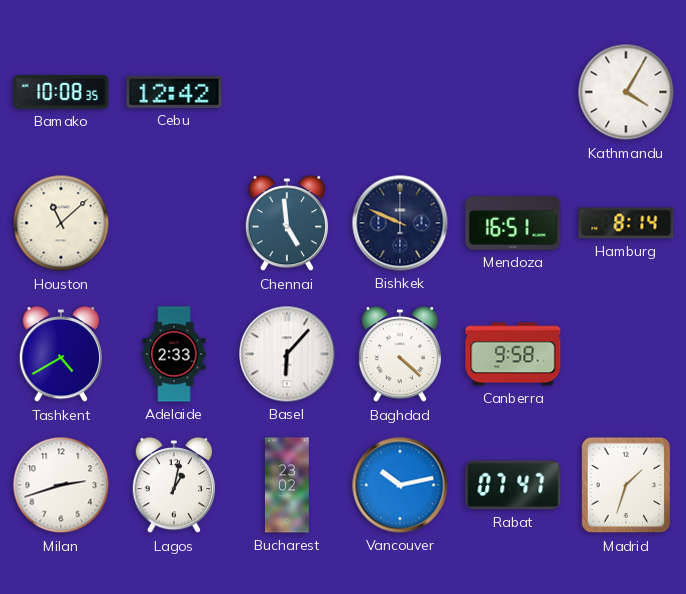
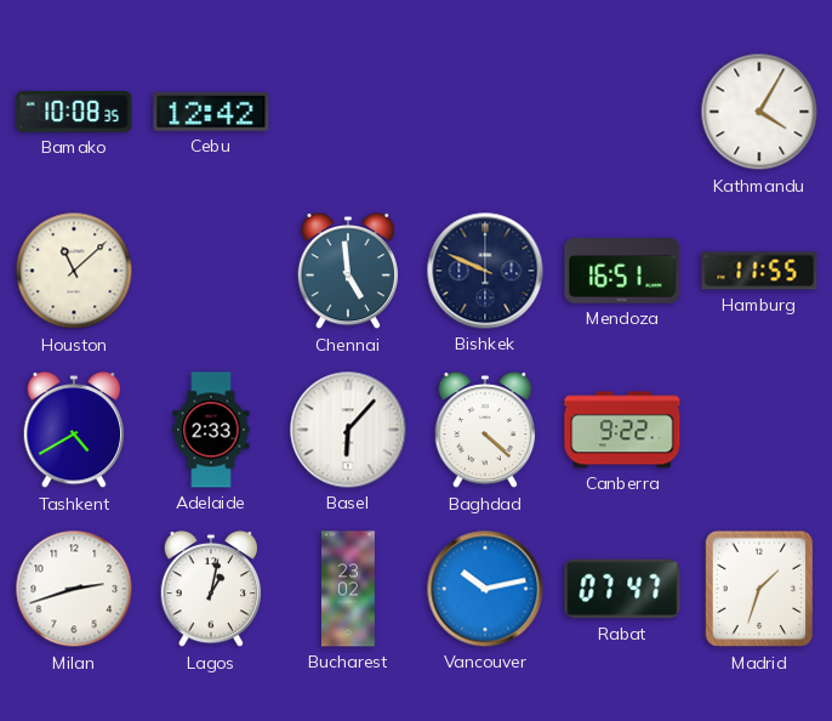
Hamburg: 8:14 -> 11:55 (759, 271)
Canberra: 9:58 -> 9:22 (622, 430)
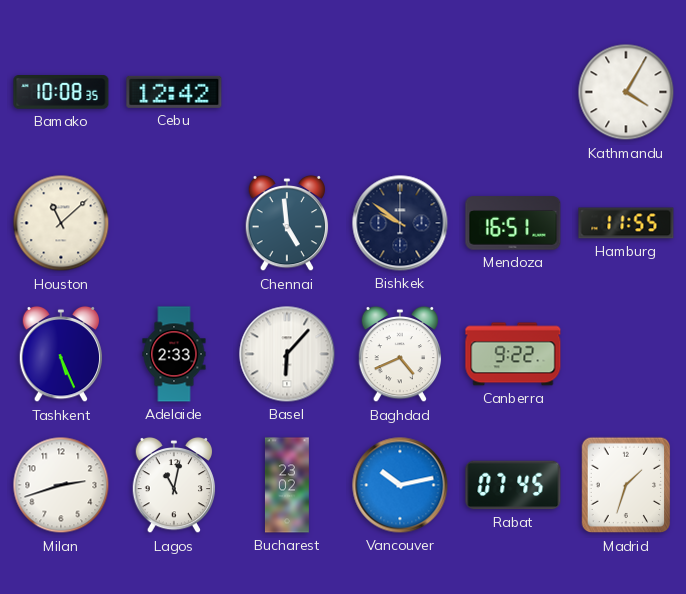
Bishkek: 9:49 -> 9:51 (400, 223)
Tashkent: 4:40 -> 5:26 (61, 354)
Baghdad: 4:22 -> 4:41 (400, 354)
Lagos: 1:02 -> 11:02 (174, 485)
Rabat: 07:47 -> 07:45 (513, 485)
